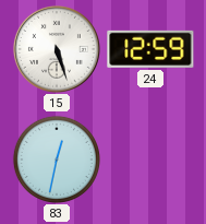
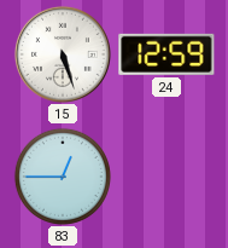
83: 12:32 -> 12:45 (63, 177)
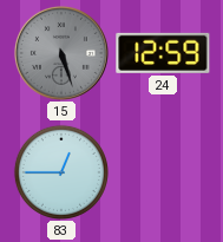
15 dial: white -> grey (61, 53)
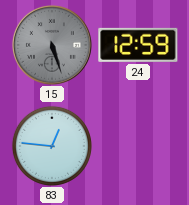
83: 12:45 -> 12:46 (52, 146)
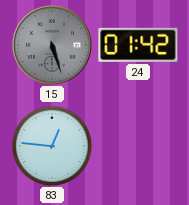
24: 12:59 -> 01:42 (138, 45)
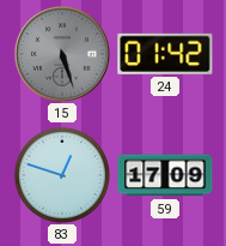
83: 12:46 -> 12:48 (62, 175)
59: none -> 17:09 (165, 175)
